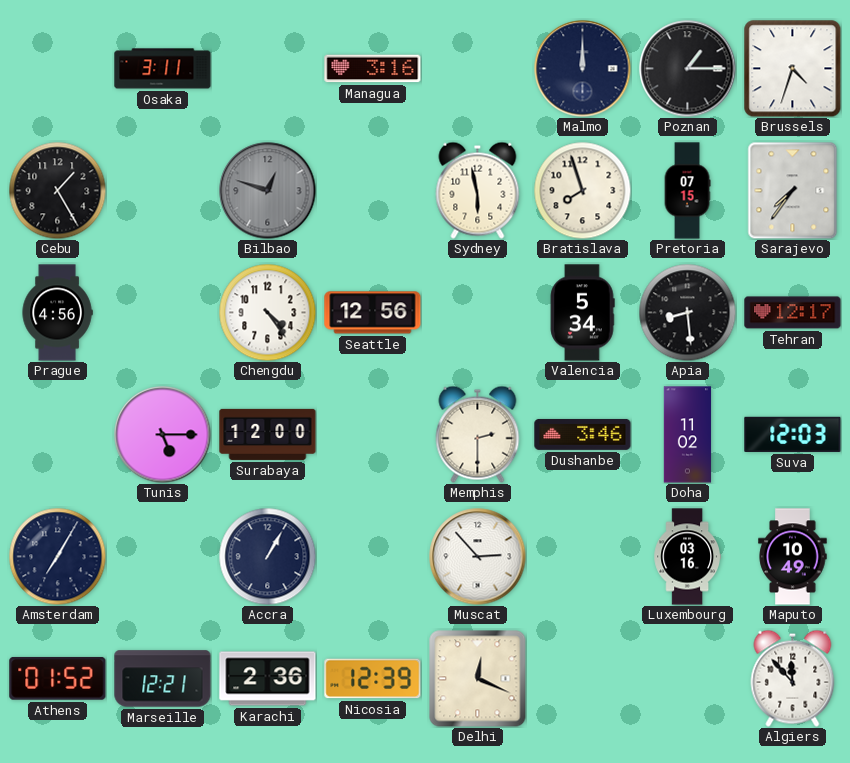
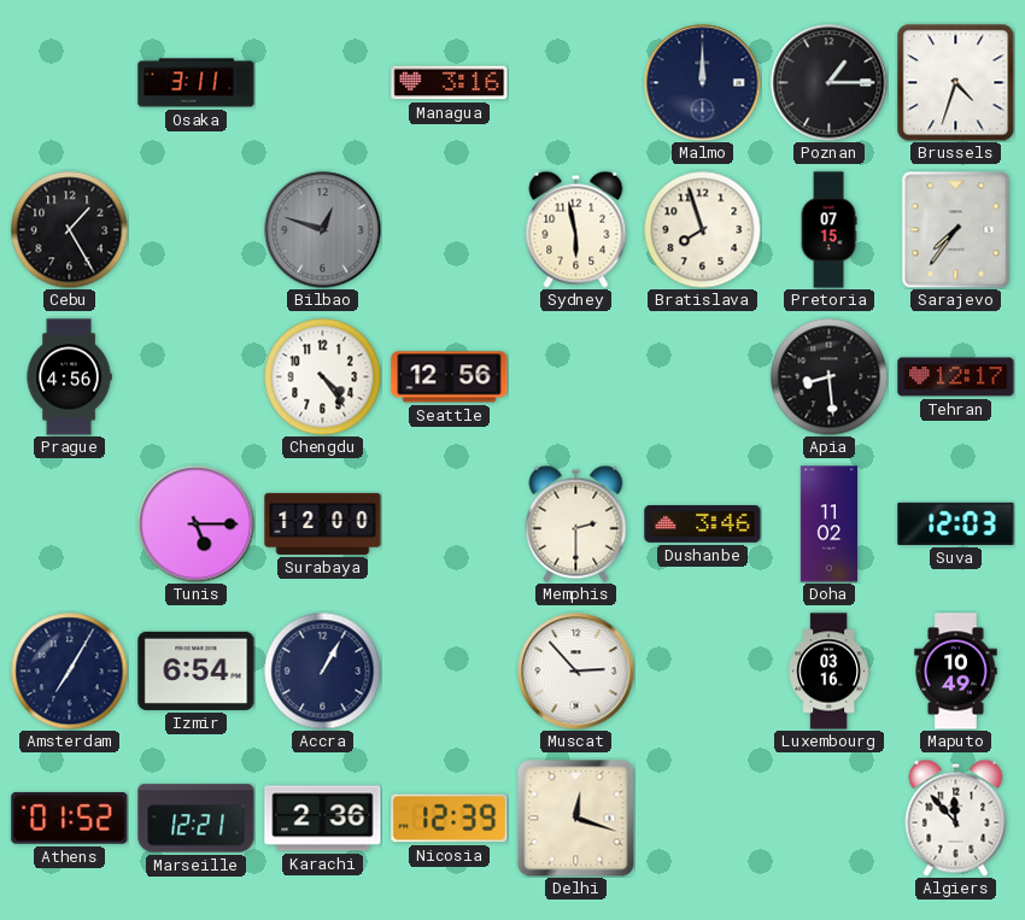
Valencia: 5:34 -> none (582, 313)
Izmir: none -> 6:54 (197, 670)
Delhi: 12:19 -> 12:18 (576, 819)
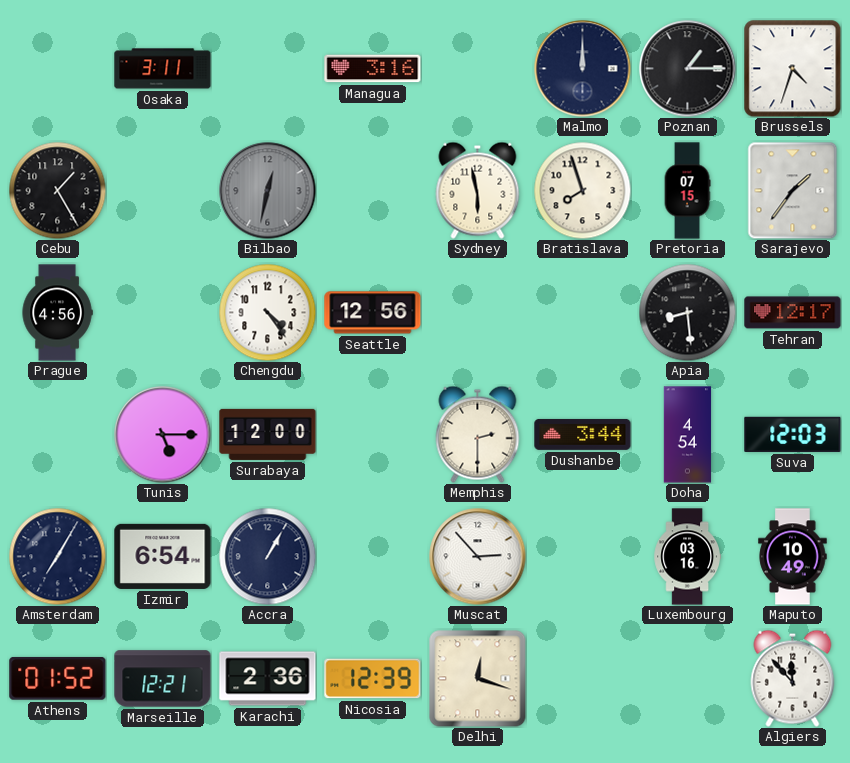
Bilbao: 12:48 -> 12:32 (268, 191)
Sarajevo: 7:36 -> 1:36 (793, 190)
Dushanbe: 3:46 -> 3:44 (583, 434)
Doha: 11:02 -> 4:54 (688, 435)
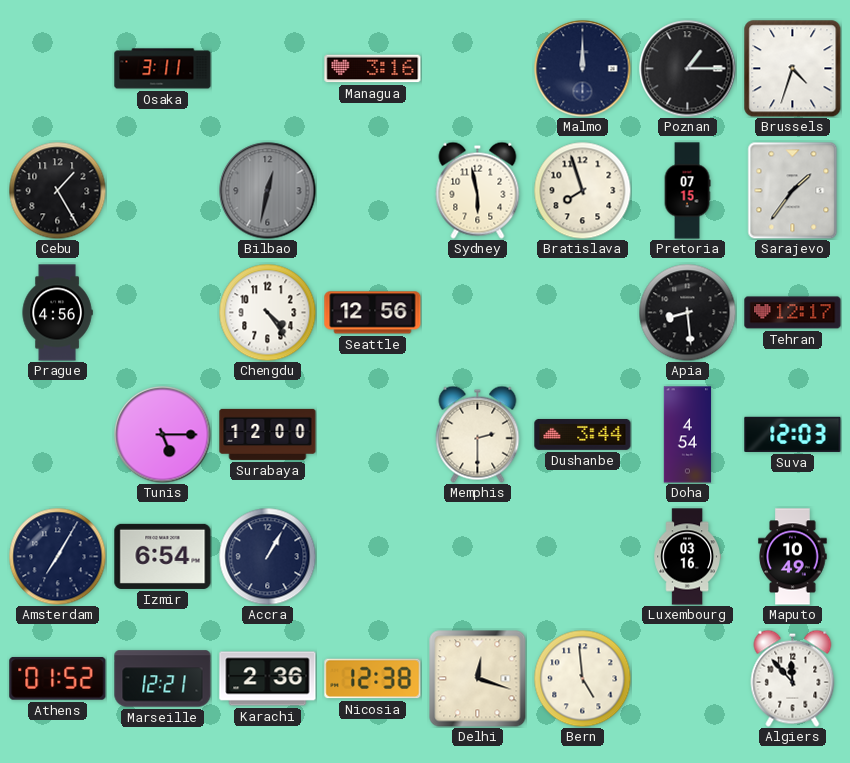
Muscat: 2:53 -> none (478, 557)
Nicosia: 12:39 -> 12:38 (373, 679)
Bern: none -> 4:59 (582, 678)
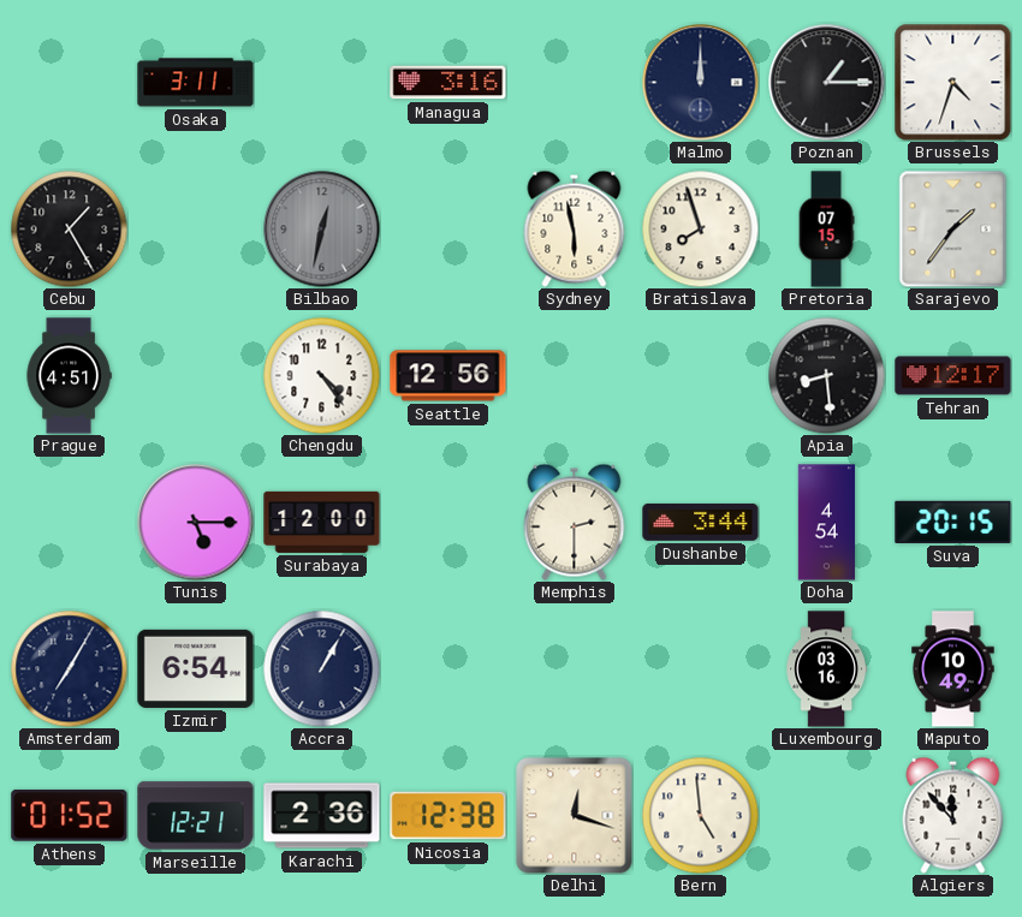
Prague: 4:56 -> 4:51 (69, 376)
Suva: 12:03 -> 20:15 (953, 522)
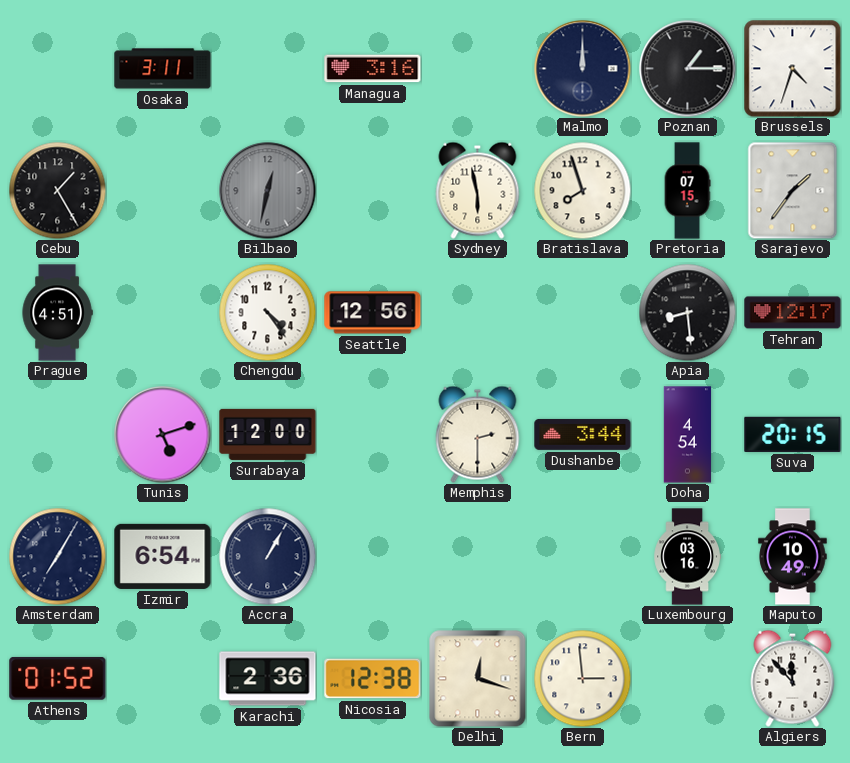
Tunis: 5:15 -> 5:12 (163, 435)
Marseille: 12:21 -> none (196, 816)
Bern: 4:59 -> 2:59 (582, 678)
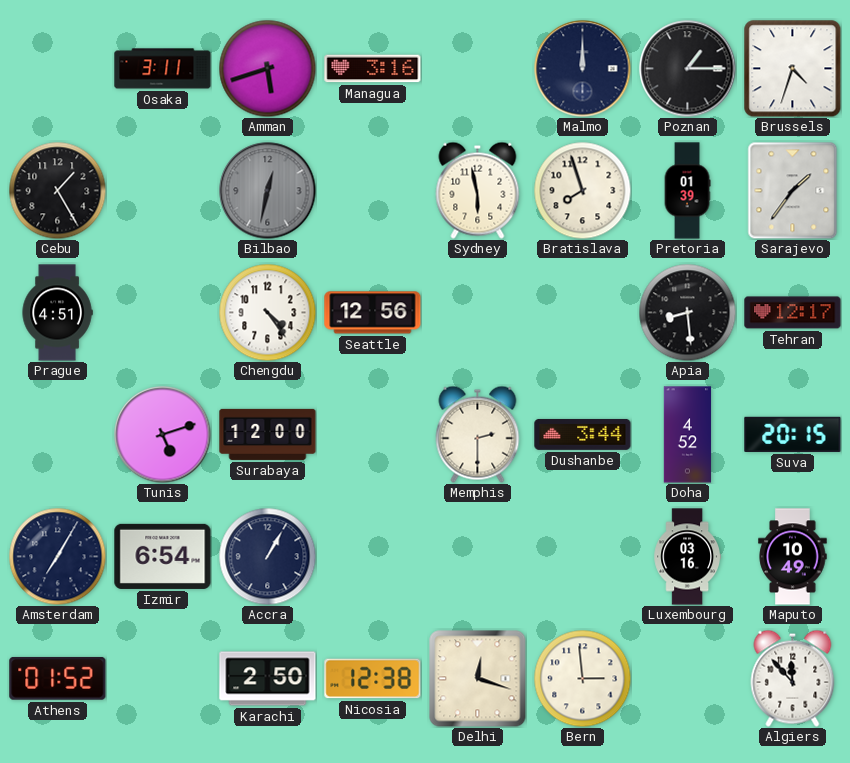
Amman: none -> 5:42 (267, 68)
Pretoria: 07:15 -> 01:39 (687, 191)
Doha: 4:54 -> 4:52 (688, 435)
Karachi: 2:36 -> 2:50 (268, 679)
